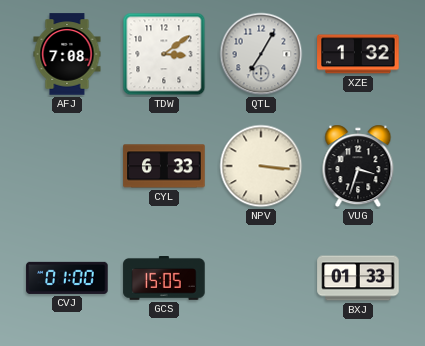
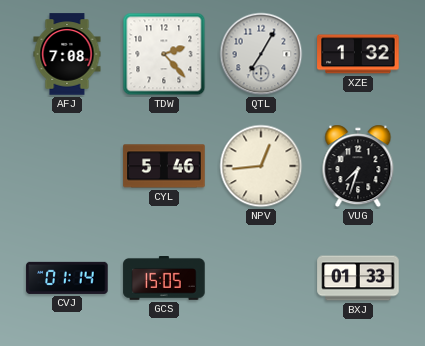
TDW: 3:09 -> 2:23 (164, 54)
CYL: 6:33 -> 5:46 (164, 166)
NPV: 3:16 -> 12:44 (261, 166)
VUG: 3:33 -> 7:33 (358, 166)
CVJ: 01:00 -> 01:14 (67, 278)
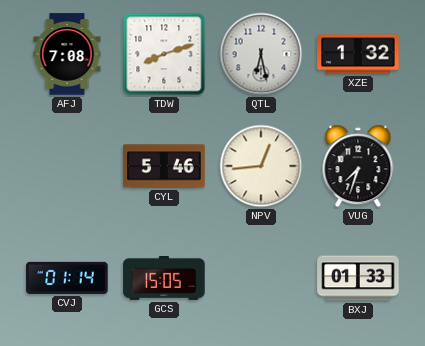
TDW: 2:23 -> 8:12 (164, 54)
QTL: 7:05 -> 6:28 (261, 54)
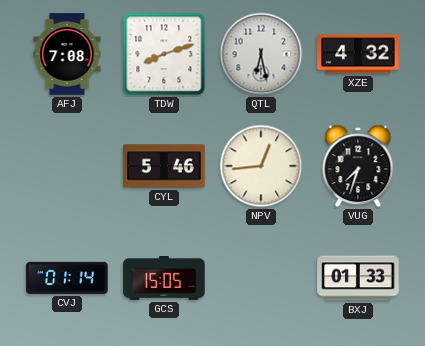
XZE: 1:32 -> 4:32 (358, 54)
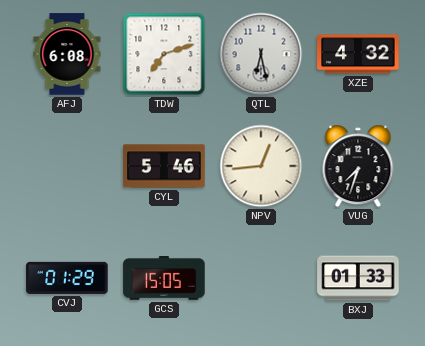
AFJ: 7:08 -> 6:08 (67, 54)
TDW: 8:12 -> 7:12 (164, 54)
CVJ: 01:14 -> 01:29 (67, 278)
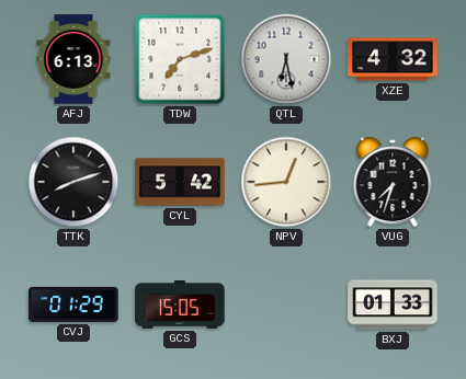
AFJ: 6:08 -> 6:13 (73, 59)
TTK: none -> 8:12 (73, 182)
CYL: 5:46 -> 5:42 (180, 182)
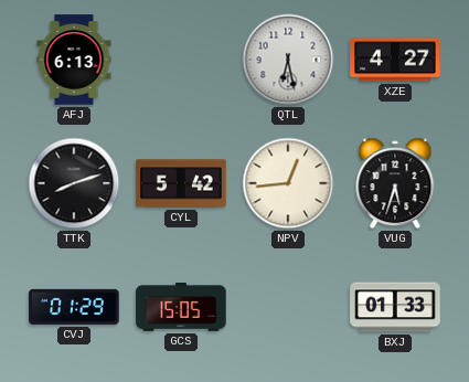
TDW: 7:12 -> none (180, 59)
XZE: 4:32 -> 4:27 (395, 60)
VUG: 7:33 -> 5:33 (395, 183)
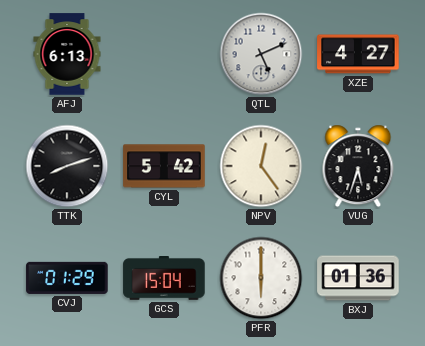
QTL: 6:28 -> 5:11 (261, 54)
NPV: 12:44 -> 12:24 (261, 166)
GCS: 15:05 -> 15:04 (164, 279)
PFR: none -> 6:00 (261, 278)
BXJ: 01:33 -> 01:36 (358, 278)
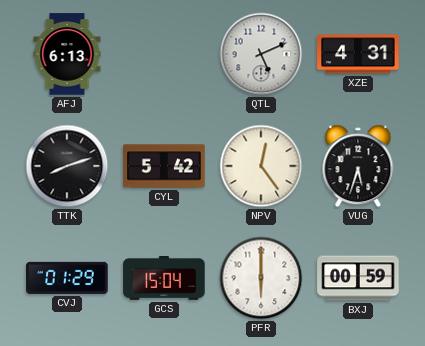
XZE: 4:27 -> 4:31 (358, 54)
BXJ: 01:36 -> 00:59 (358, 278)
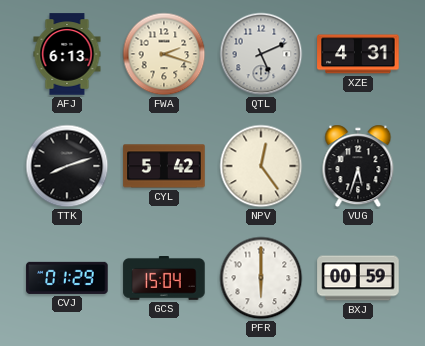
FWA: none -> 2:18 (164, 54)
